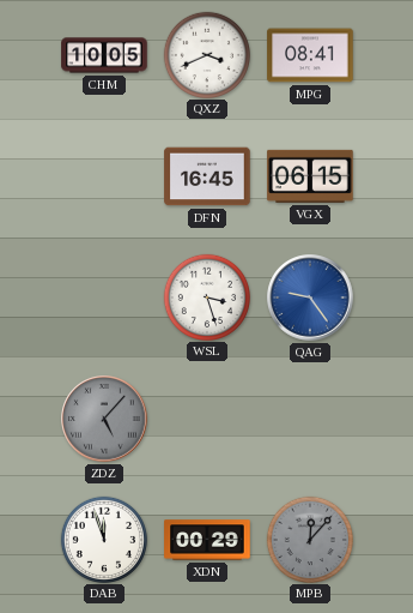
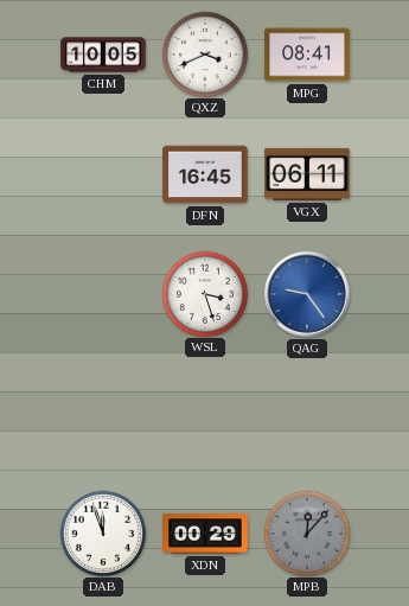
VGX: 06:15 -> 06:11 (307, 174)
ZDZ: 5:07 -> none (104, 419)
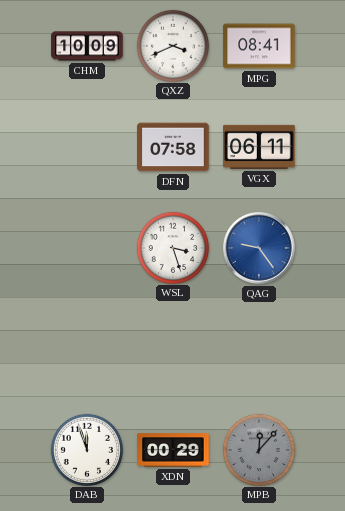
CHM: 10:05 -> 10:09 (87, 46)
DFN: 16:45 -> 07:58 (173, 147)
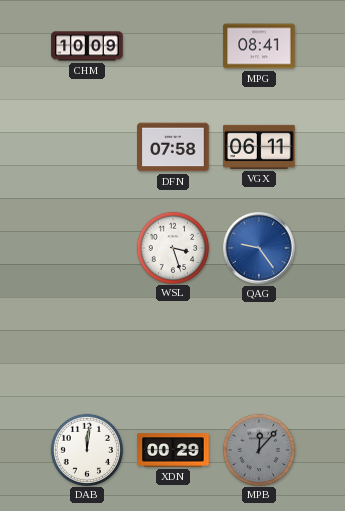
QXZ: 3:41 -> none (172, 45)
DAB: 11:57 -> 12:01 (86, 449)
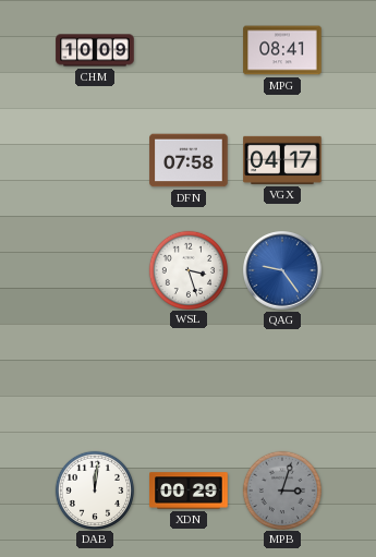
VGX: 06:11 -> 04:17 (282, 160)
MPB: 12:07 -> 3:03 (281, 489)
